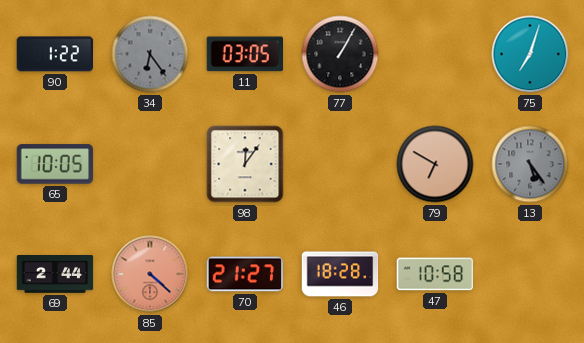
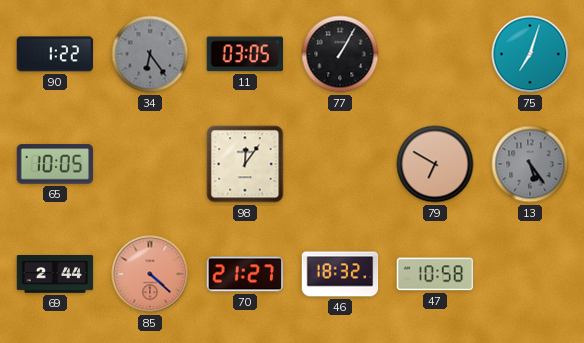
46: 18:28 -> 18:32 (340, 274)
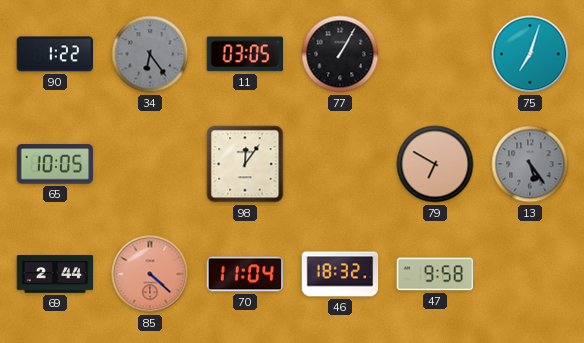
70: 21:27 -> 11:04 (245, 274)
47: 10:58 -> 9:58 (435, 274)
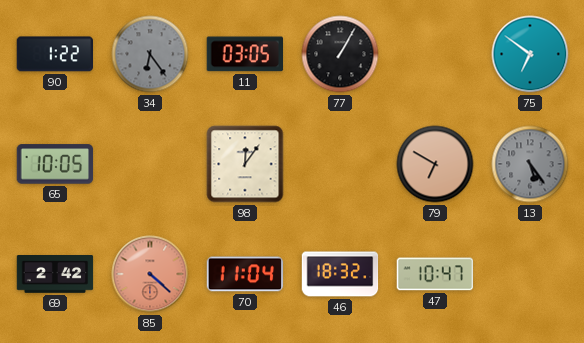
75: 7:03 -> 6:51 (530, 54)
69: 2:44 -> 2:42 (55, 275)
47: 9:58 -> 10:47 (435, 274)
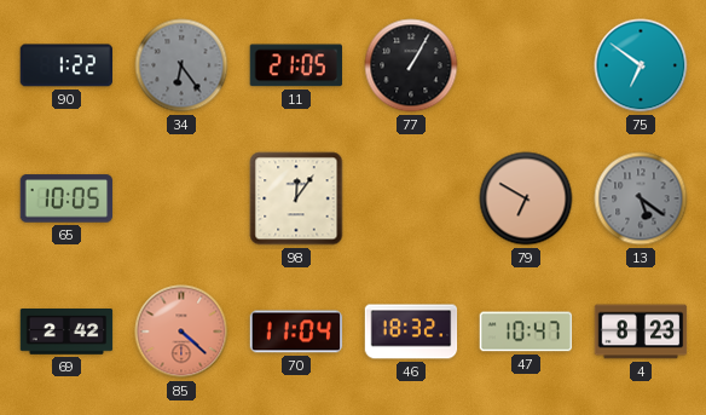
11: 03:05 -> 21:05 (295, 65)
13: 5:24 -> 5:21 (641, 198)
4: none -> 8:23 (641, 332)
